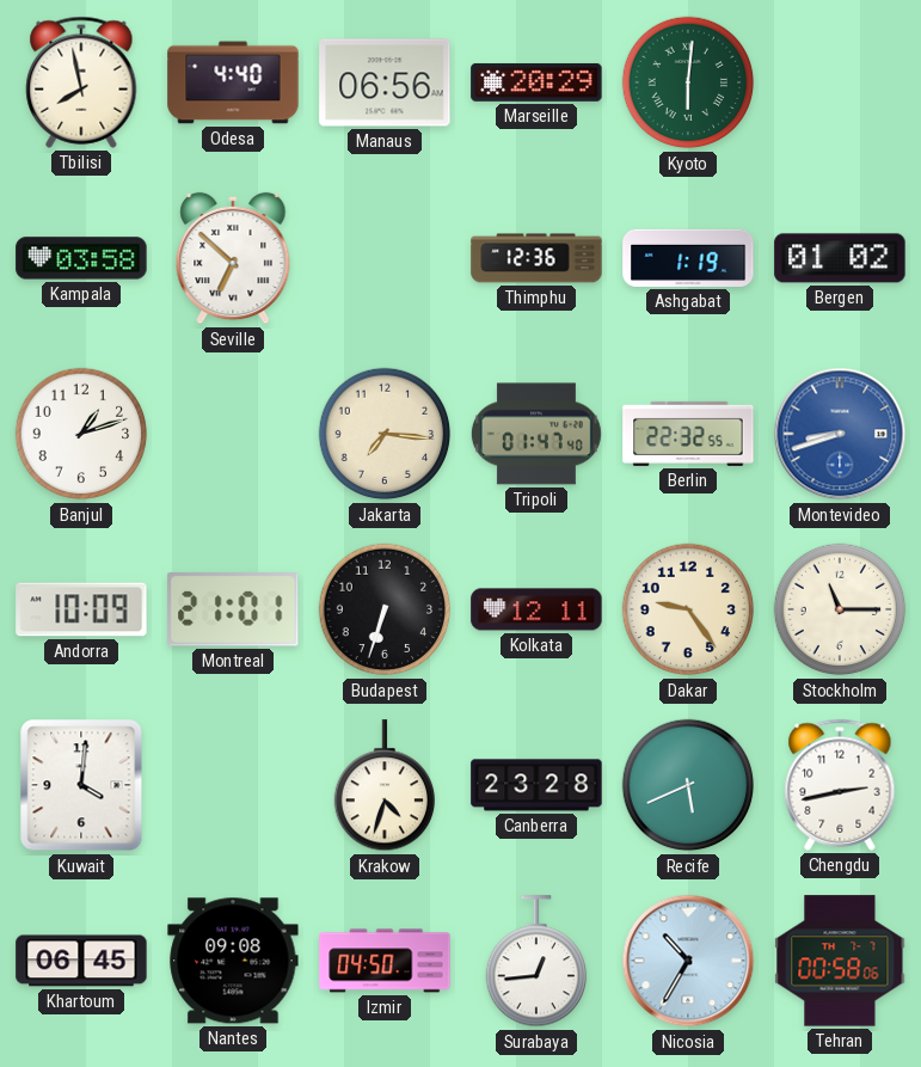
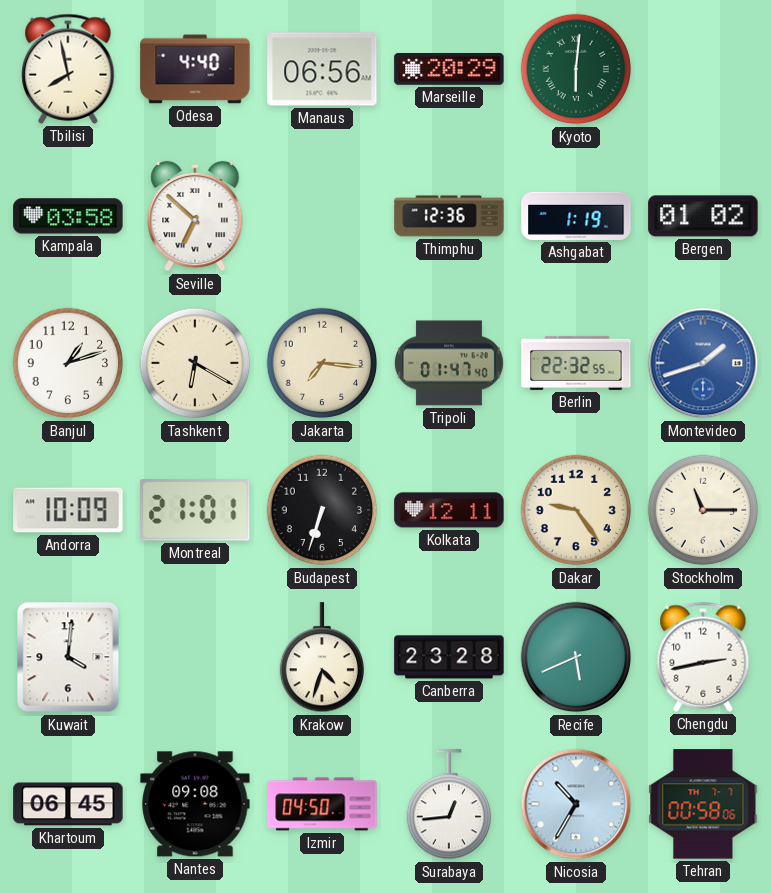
Tashkent: none -> 6:20 (195, 363)
Montevideo: 8:42 -> 1:42 (703, 363)
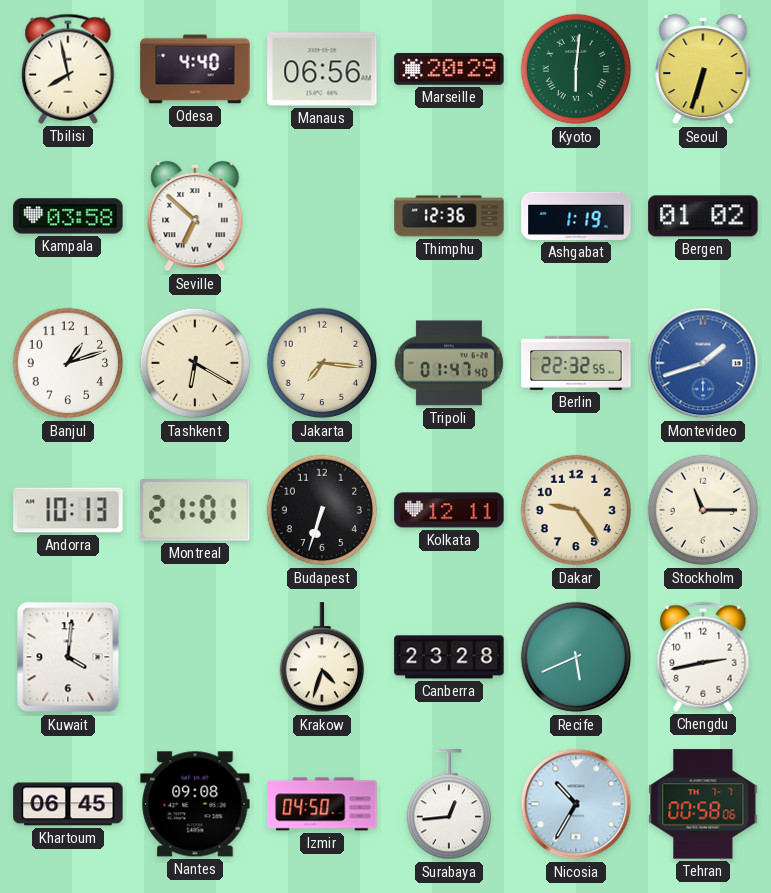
Seoul: none -> 6:33 (703, 69)
Andorra: 10:09 -> 10:13 (68, 510)
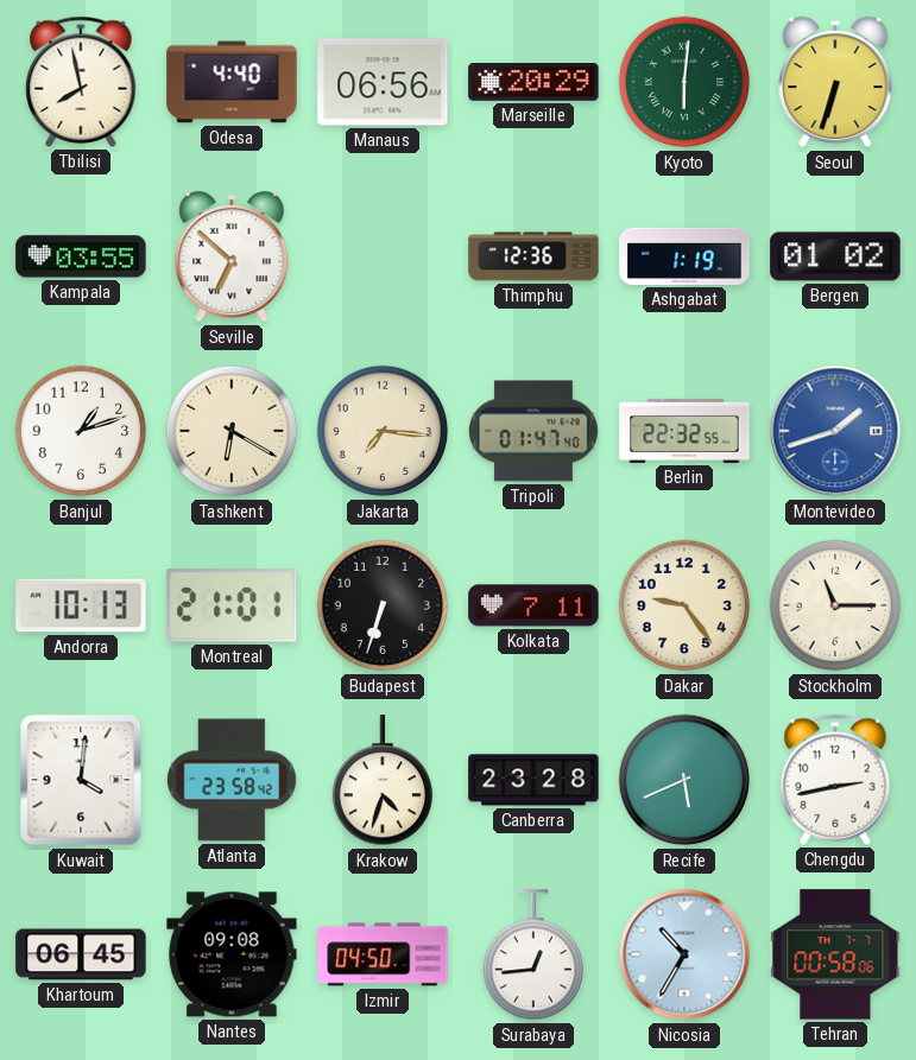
Kampala: 03:58 -> 03:55 (81, 256)
Kolkata: 12:11 -> 7:11 (533, 605)
Atlanta: none -> 23:58 (233, 780)
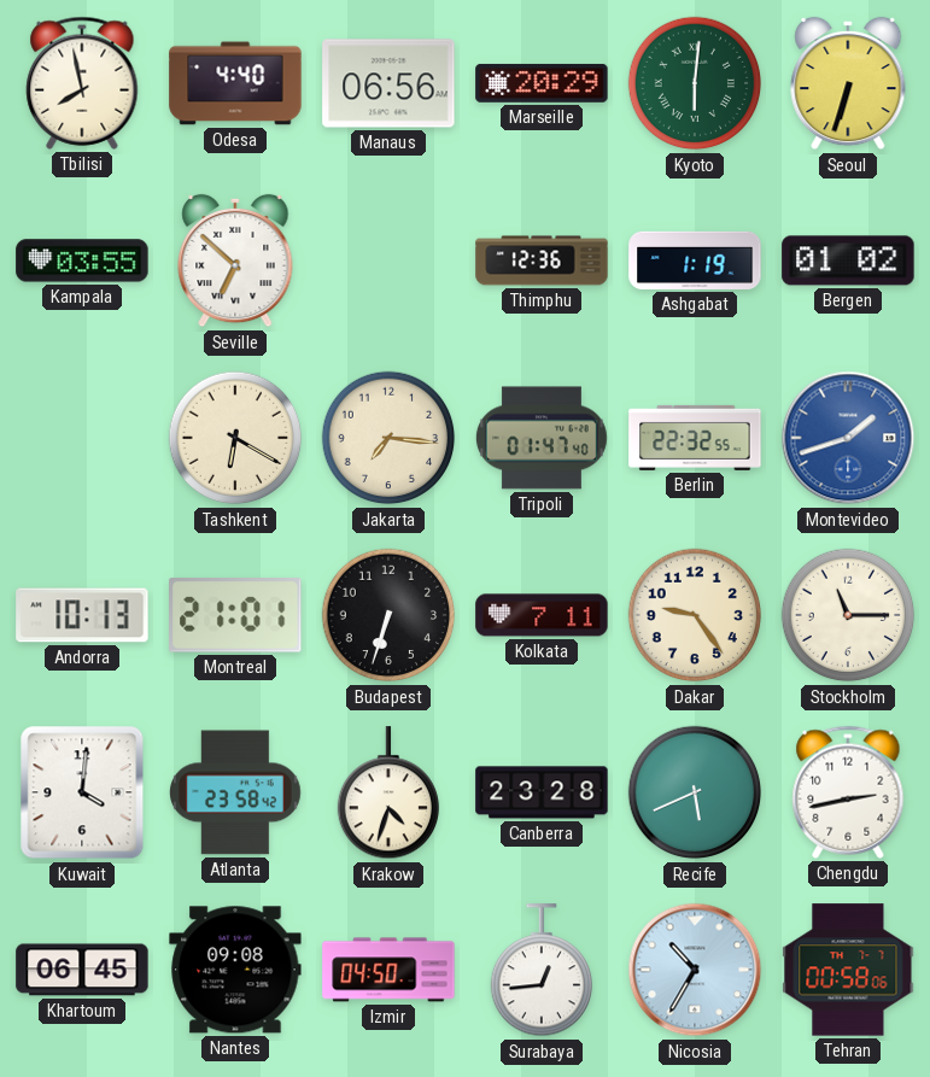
Banjul: 1:12 -> none (81, 431)
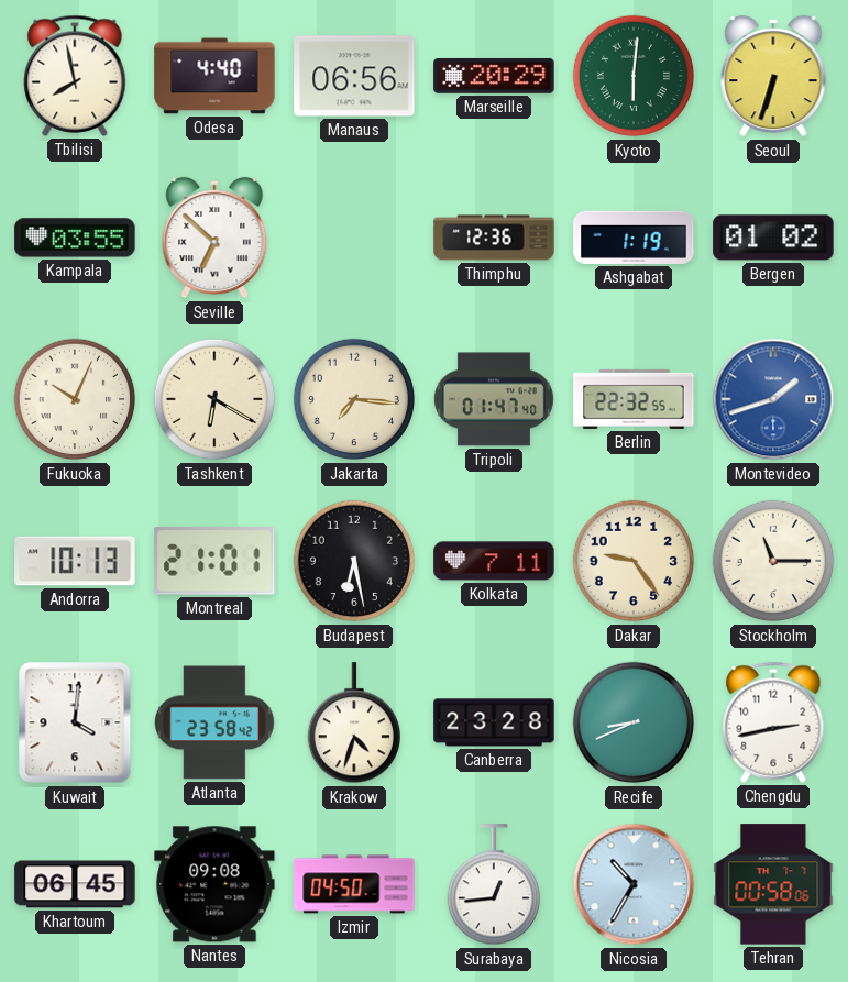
Fukuoka: none -> 10:04 (75, 399)
Budapest: 6:33 -> 6:28 (354, 561)
Recife: 5:41 -> 8:41 (634, 722)
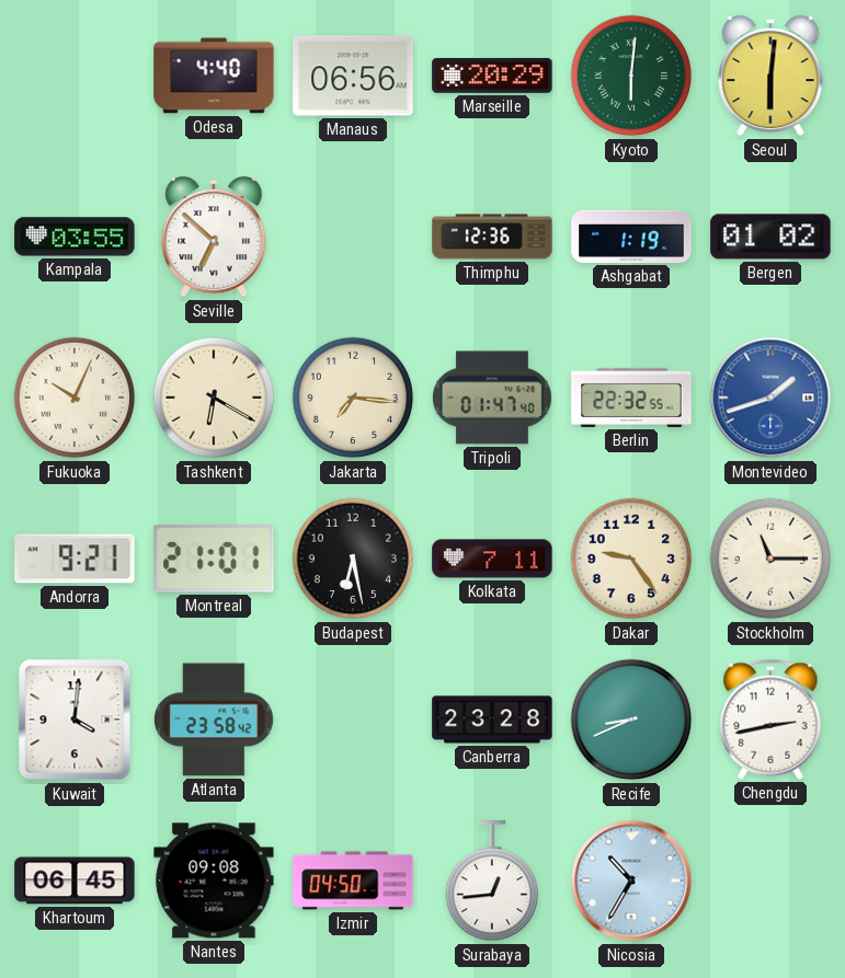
Tbilisi: 7:58 -> none (75, 76)
Seoul: 6:33 -> 6:01 (770, 76)
Andorra: 10:13 -> 9:21 (75, 559)
Krakow: 4:33 -> none (353, 724)
Tehran: 00:58 -> none (773, 884)
